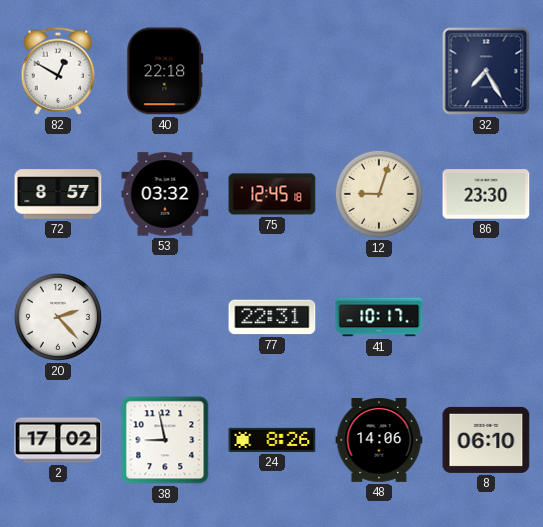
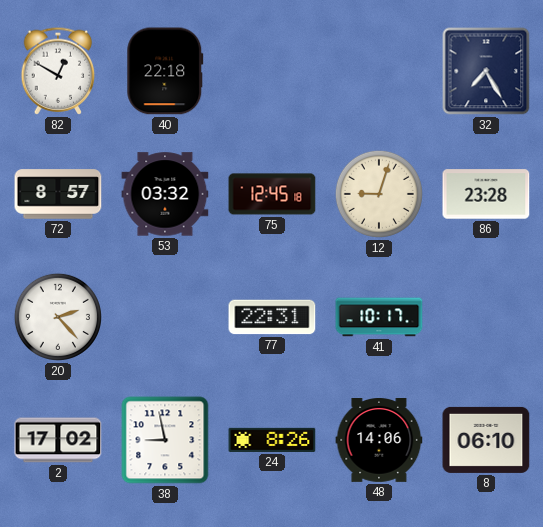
86: 23:30 -> 23:28 (486, 194)
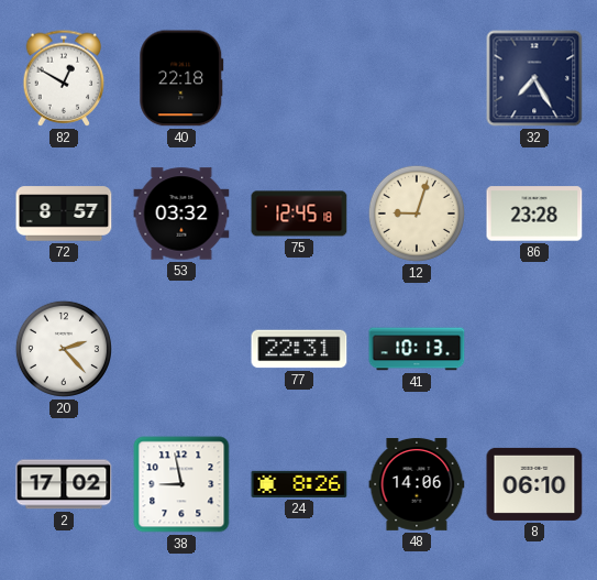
41: 10:17 -> 10:13 (417, 349)
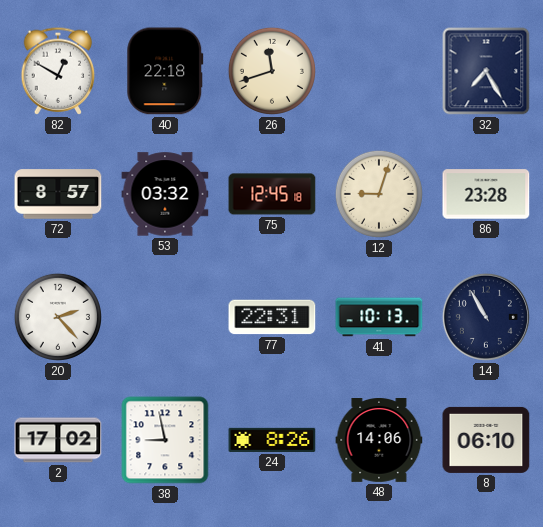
26: none -> 11:42 (272, 71)
14: none -> 10:55 (486, 317)
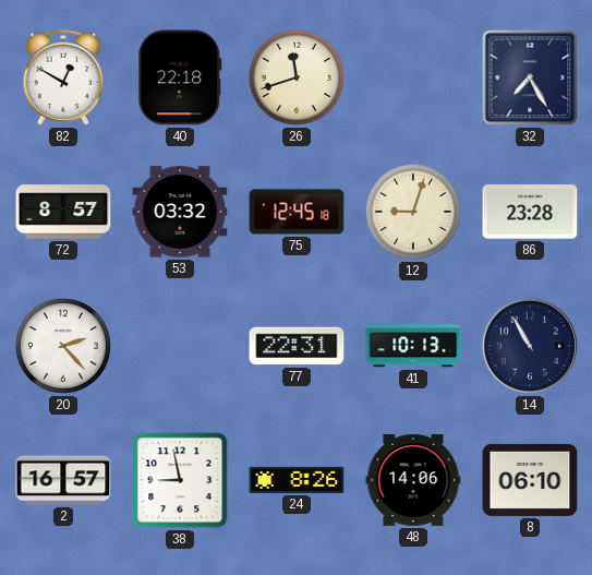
2: 17:02 -> 16:57 (63, 480)
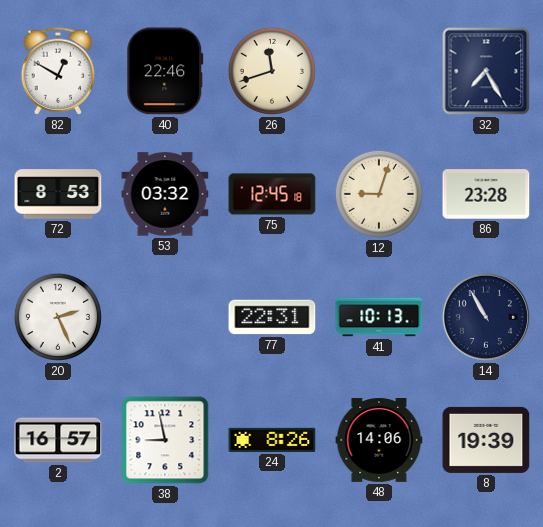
40: 22:18 -> 22:46 (165, 71)
72: 8:57 -> 8:53 (58, 194)
20: 2:23 -> 2:26 (58, 317)
8: 06:10 -> 19:39 (486, 440)
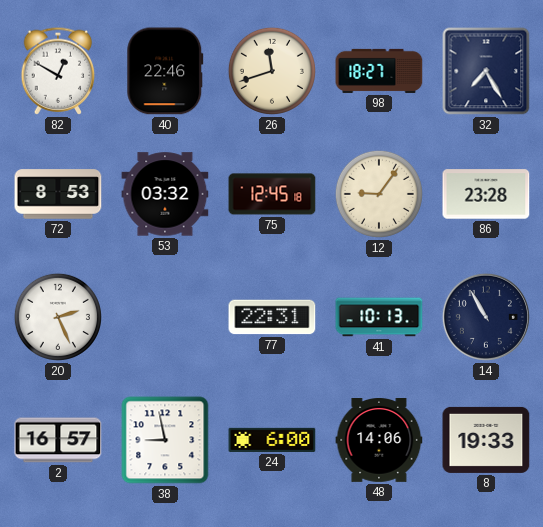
98: none -> 18:27 (379, 71)
12: 9:03 -> 9:06 (379, 194)
24: 8:26 -> 6:00 (272, 440)
8: 19:39 -> 19:33 (486, 440)
